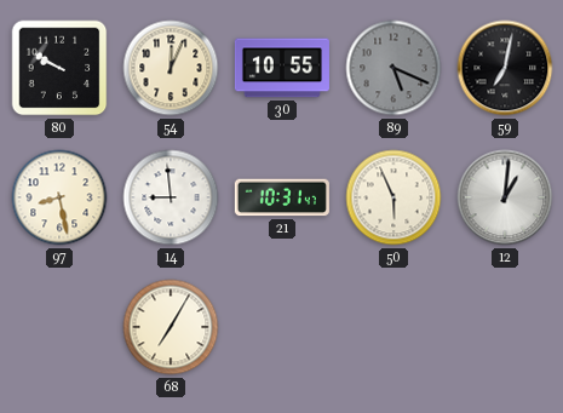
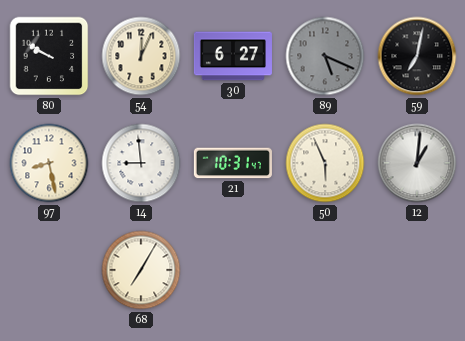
30: 10:55 -> 6:27 (233, 56)
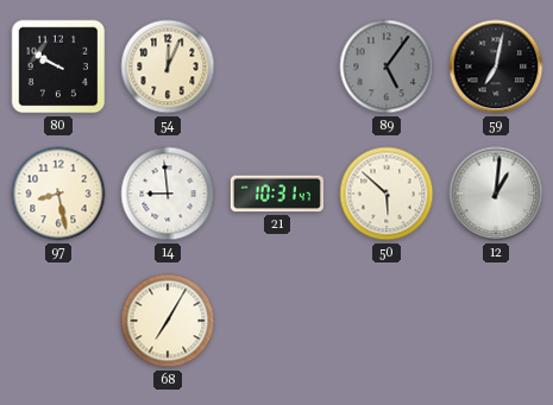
30: 6:27 -> none (233, 56)
89: 5:19 -> 5:06 (387, 67)
50: 5:56 -> 5:52 (387, 194)
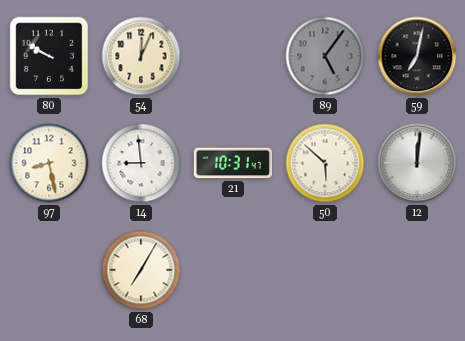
12: 1:01 -> 12:01 (417, 163)
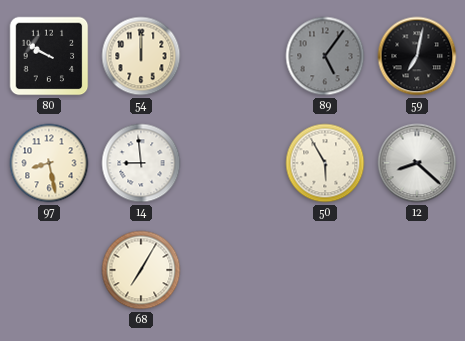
54: 12:04 -> 12:00 (141, 56)
21: 10:31 -> none (233, 163)
50: 5:52 -> 5:55 (325, 163)
12: 12:01 -> 8:22 (417, 163)
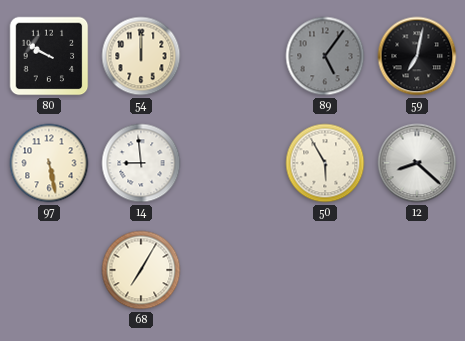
97: 8:28 -> 5:28 (49, 163)
